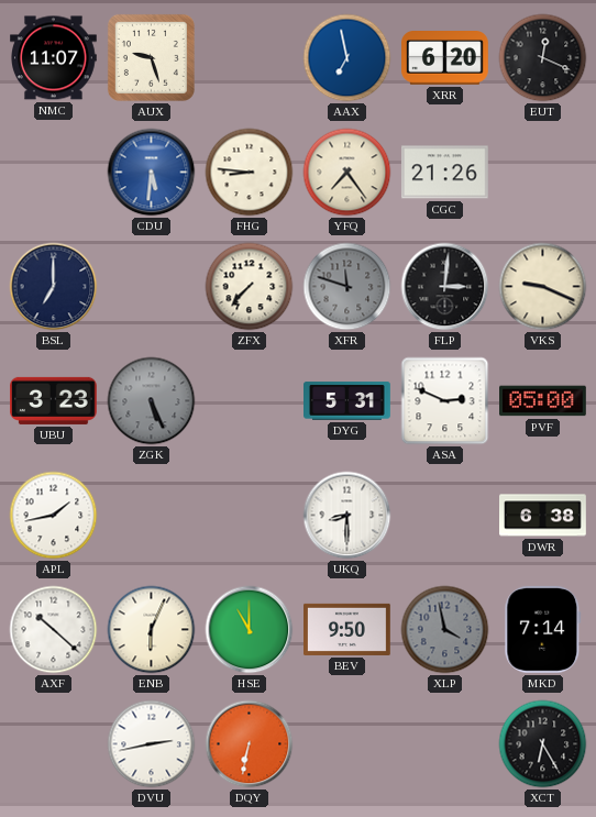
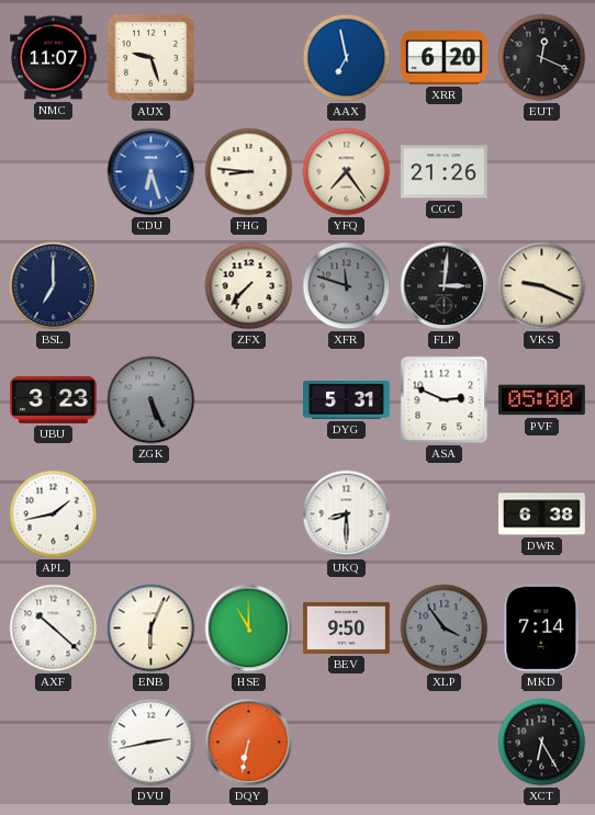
CDU: 5:31 -> 6:27 (151, 172)
XLP: 3:58 -> 3:54 (445, 629)
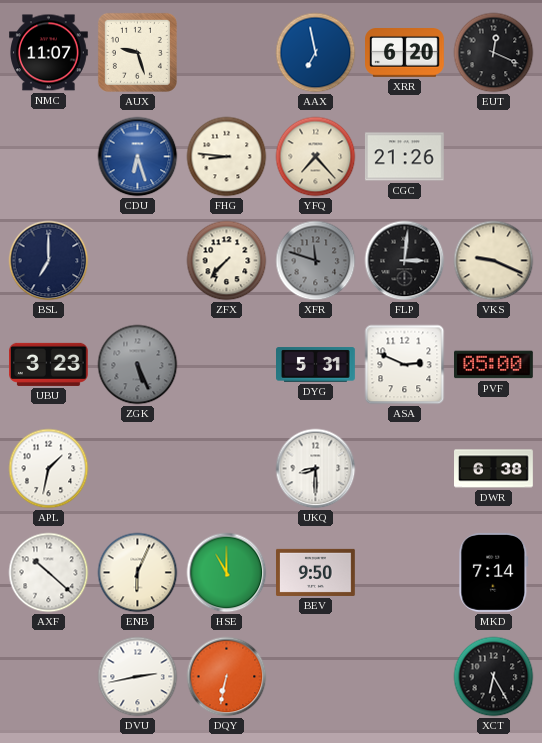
YFQ: 7:24 -> 7:23 (316, 157)
APL: 1:43 -> 1:32 (49, 469)
XLP: 3:54 -> none (445, 629)
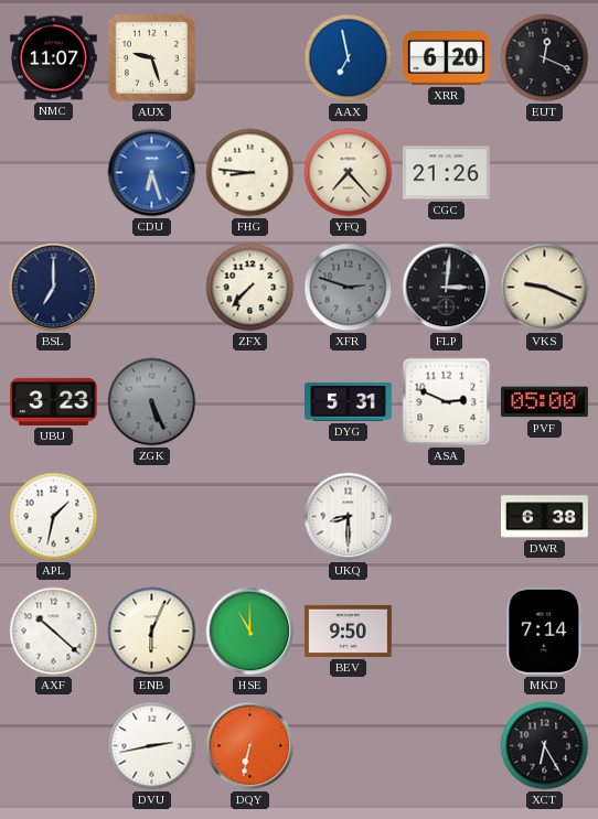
XFR: 11:48 -> 2:48 (349, 288)
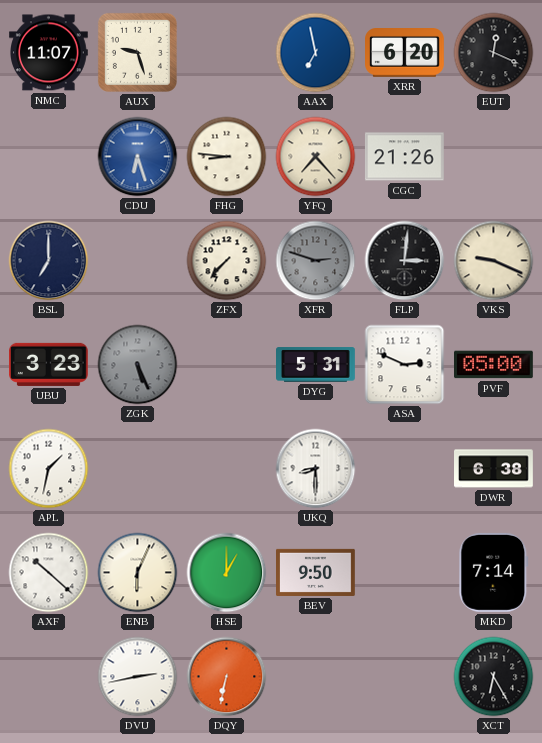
HSE: 11:00 -> 1:00 (227, 573)
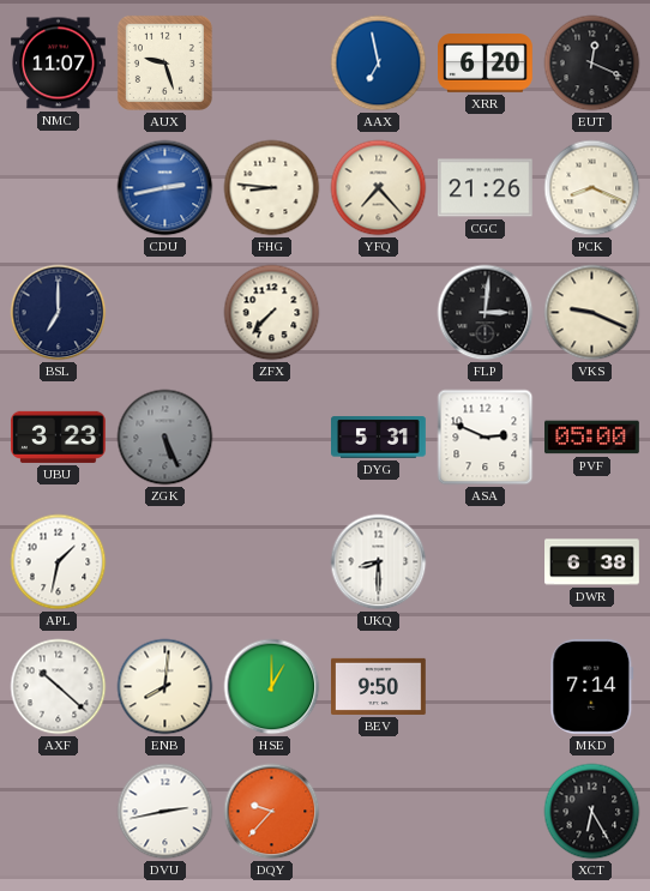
CDU: 6:27 -> 2:43 (165, 188)
PCK: none -> 8:19 (592, 188)
XFR: 2:48 -> none (316, 261)
ENB: 6:04 -> 8:01 (165, 687)
DQY: 6:32 -> 9:37 (272, 812)
